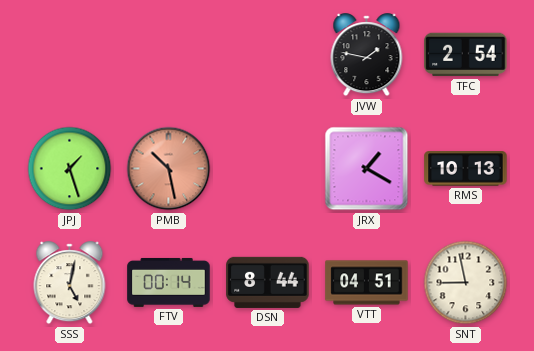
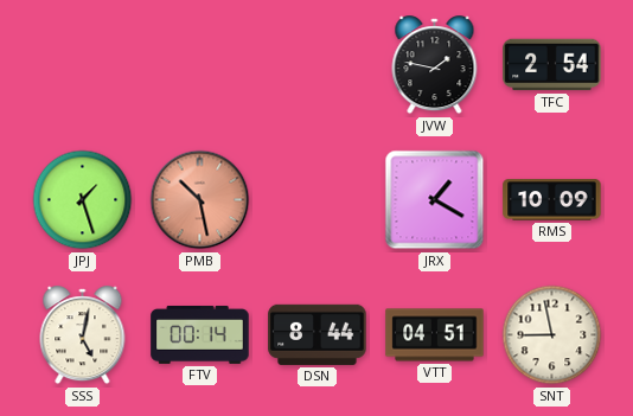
RMS: 10:13 -> 10:09 (552, 200)
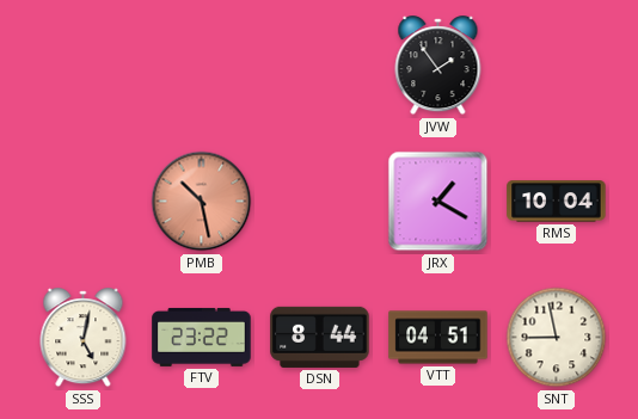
JVW: 1:47 -> 1:54 (438, 66)
TFC: 2:54 -> none (552, 65)
JPJ: 1:27 -> none (83, 200)
RMS: 10:09 -> 10:04 (557, 202)
FTV: 00:14 -> 23:22 (202, 337)
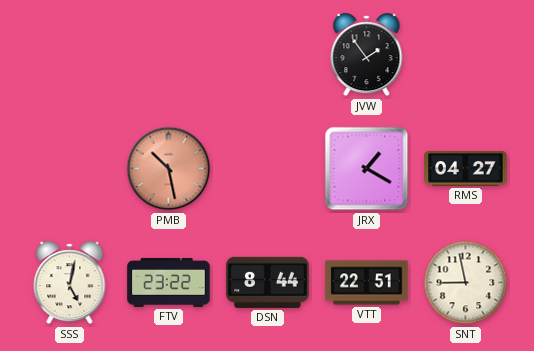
RMS: 10:04 -> 04:27 (466, 169)
VTT: 04:51 -> 22:51 (367, 283)
